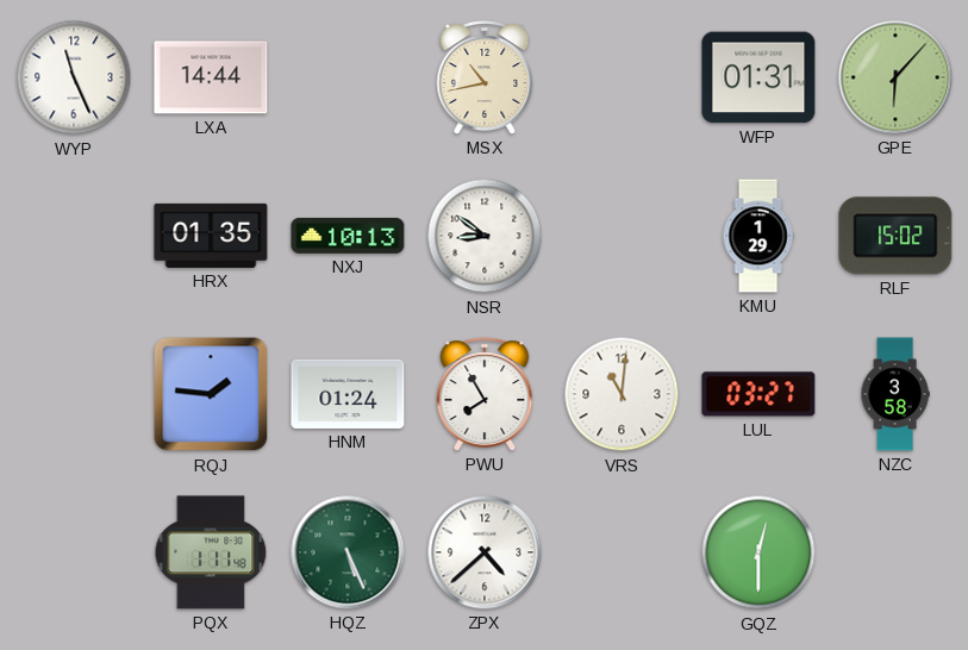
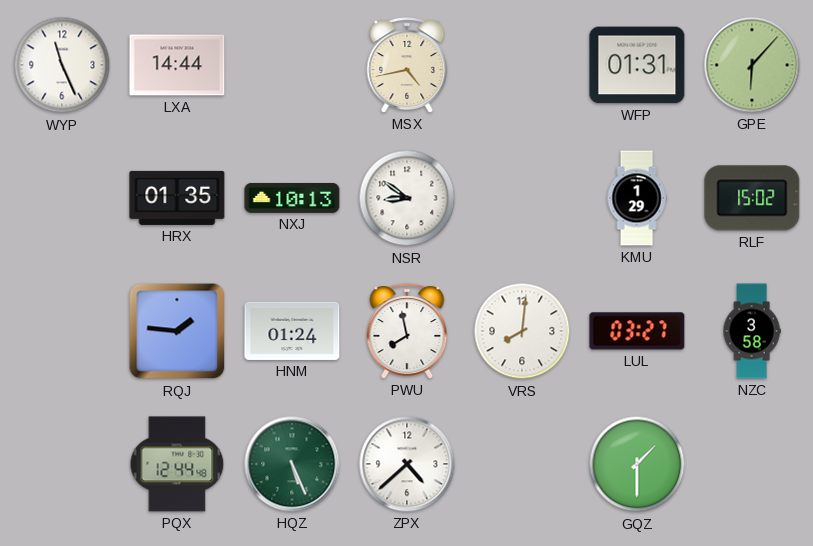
MSX: 10:43 -> 4:43 (407, 65)
PWU: 7:55 -> 7:58 (407, 331)
VRS: 11:01 -> 8:01 (522, 331)
PQX: 1:11 -> 12:44 (177, 464)
GQZ: 12:30 -> 1:30 (637, 464)
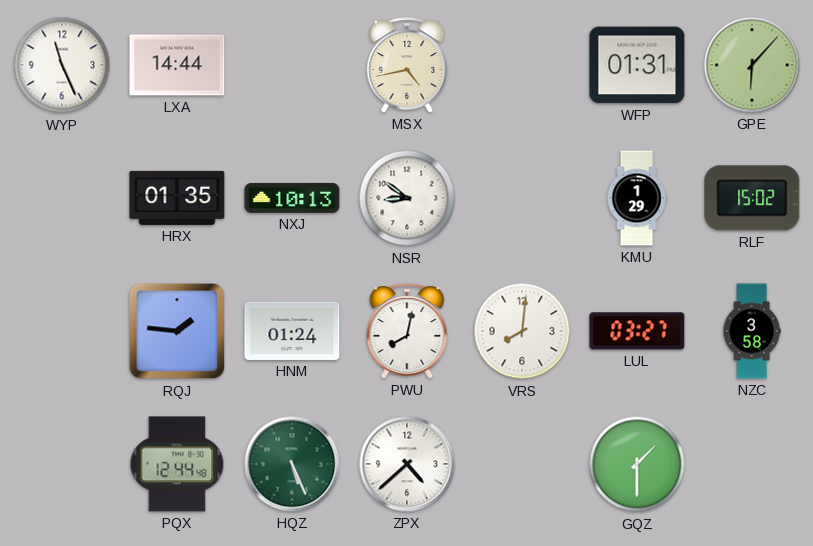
PWU: 7:58 -> 8:02 (407, 331)
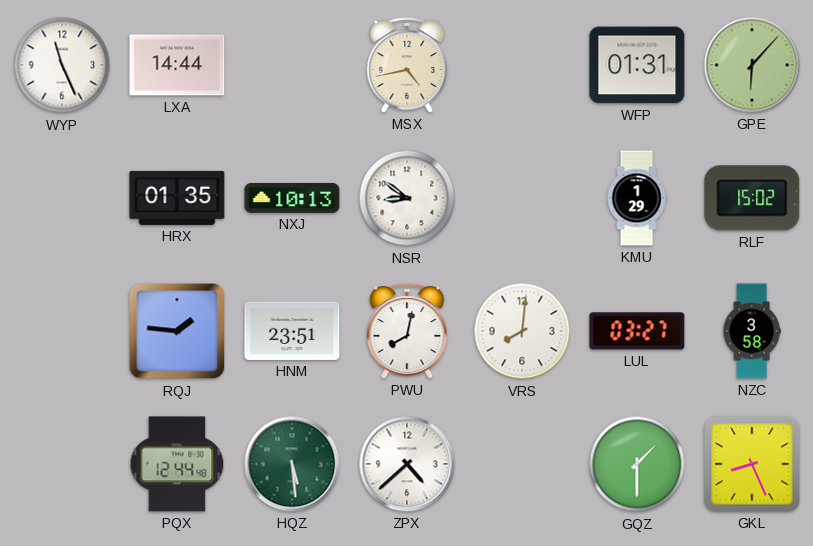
HNM: 01:24 -> 23:51 (292, 331)
HQZ: 5:26 -> 5:29 (292, 464)
GKL: none -> 8:26 (752, 464)
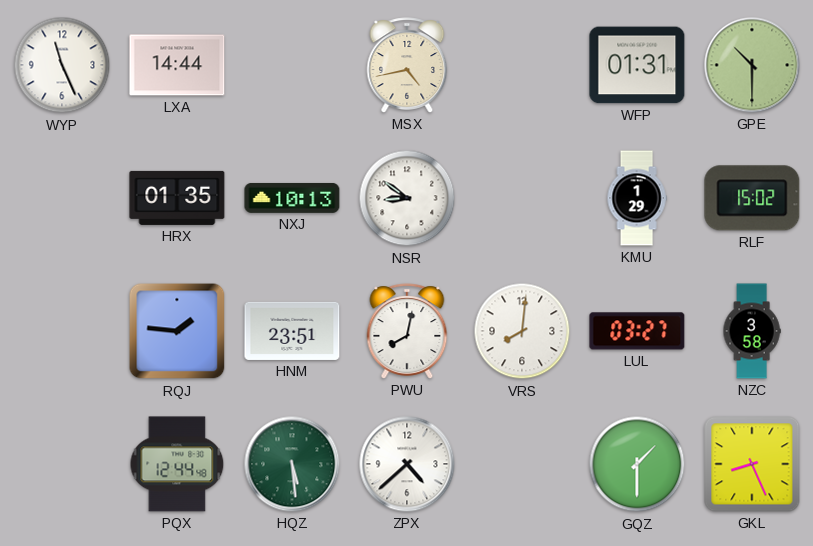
GPE: 6:07 -> 10:30 (752, 65)
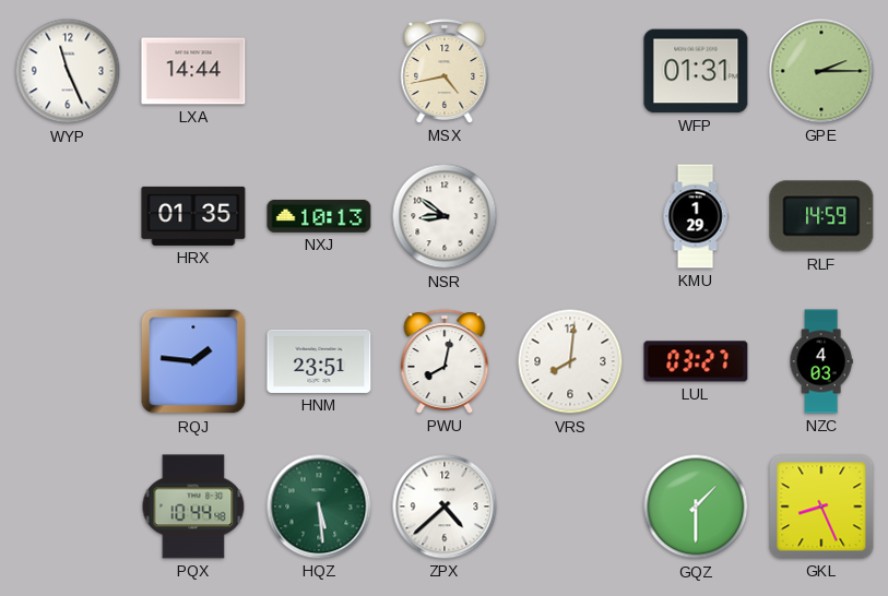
GPE: 10:30 -> 2:15 (821, 71)
RLF: 15:02 -> 14:59 (821, 216)
NZC: 3:58 -> 4:03 (821, 361)
PQX: 12:44 -> 10:44 (193, 506)
